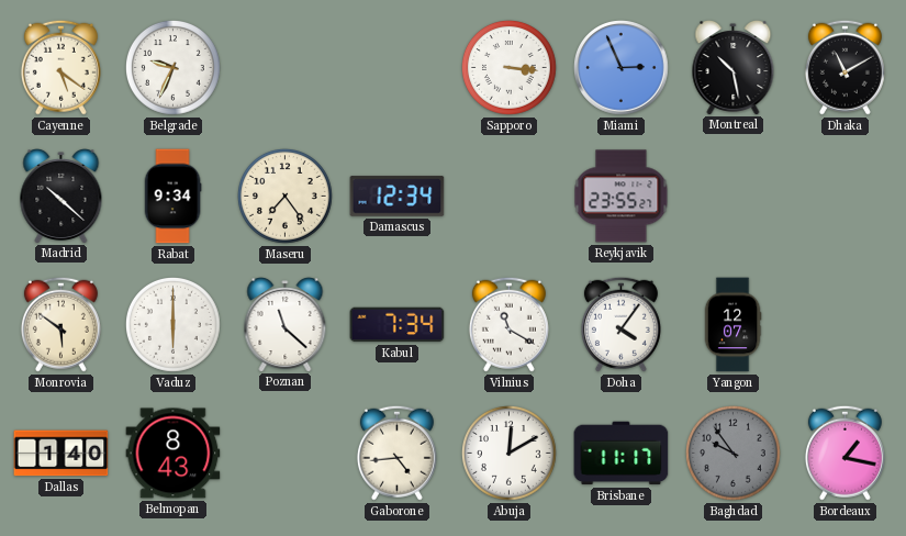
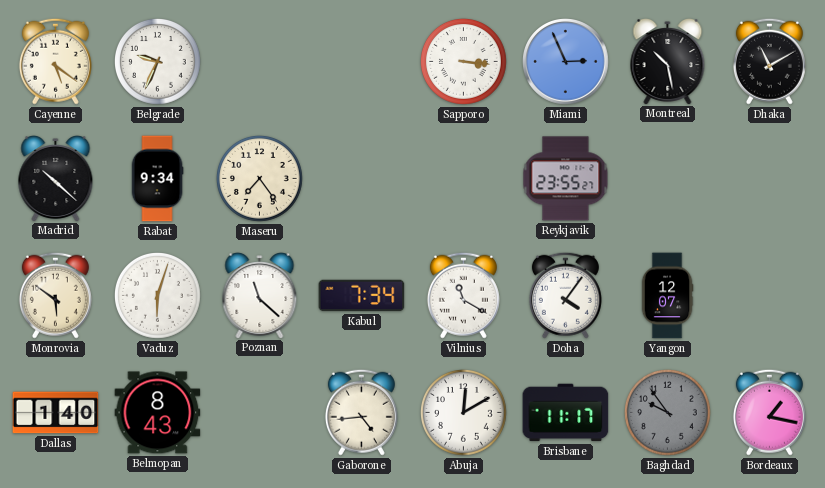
Damascus: 12:34 -> none (398, 197)
Vaduz: 6:00 -> 6:03 (158, 296)
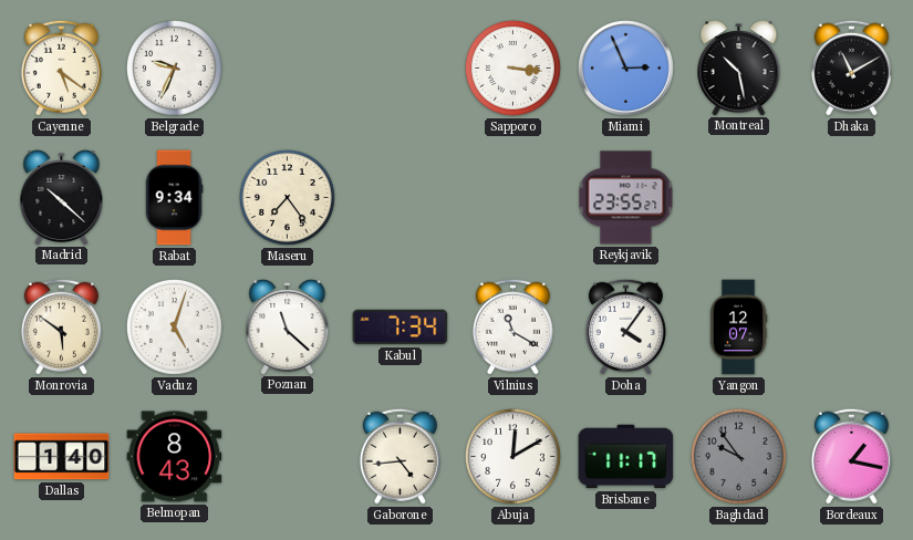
Vaduz: 6:03 -> 5:03 (175, 328)
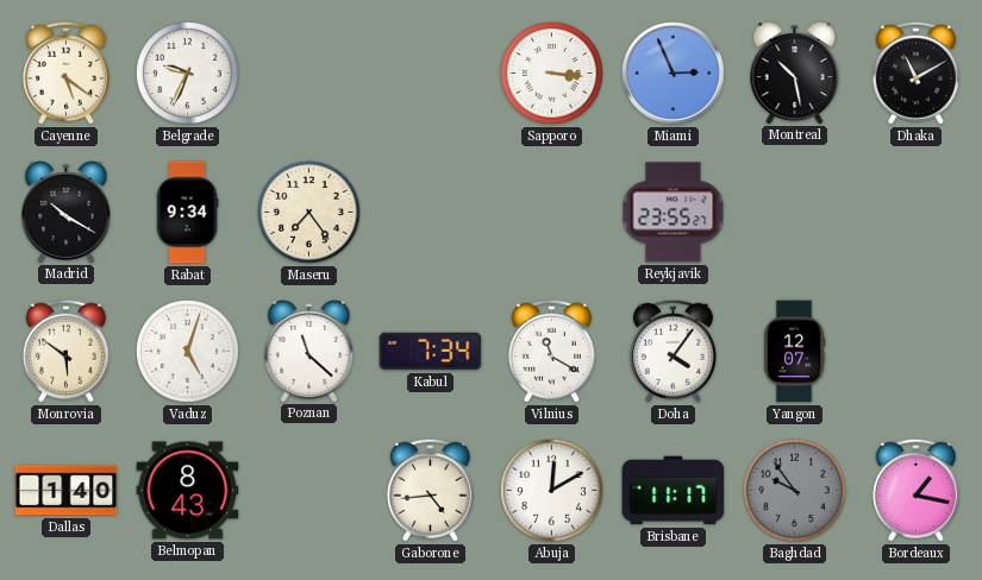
Madrid: 10:22 -> 10:20 (67, 213)
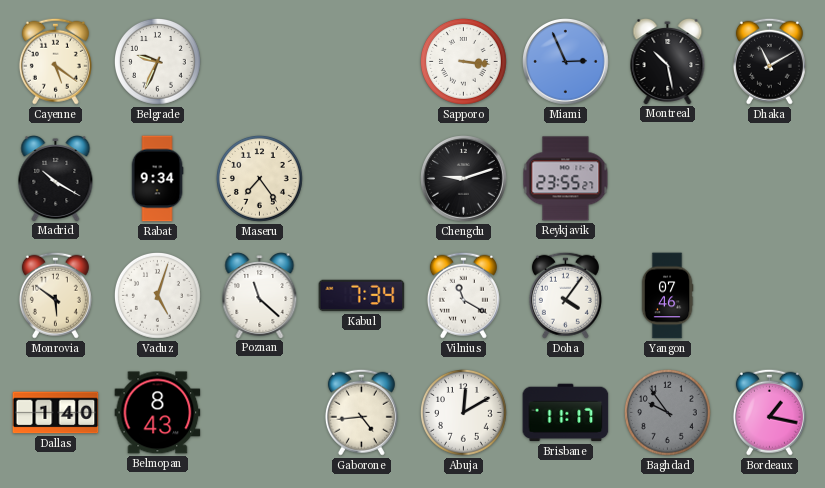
Chengdu: none -> 9:12 (464, 179)
Yangon: 12:07 -> 07:46 (667, 296)
